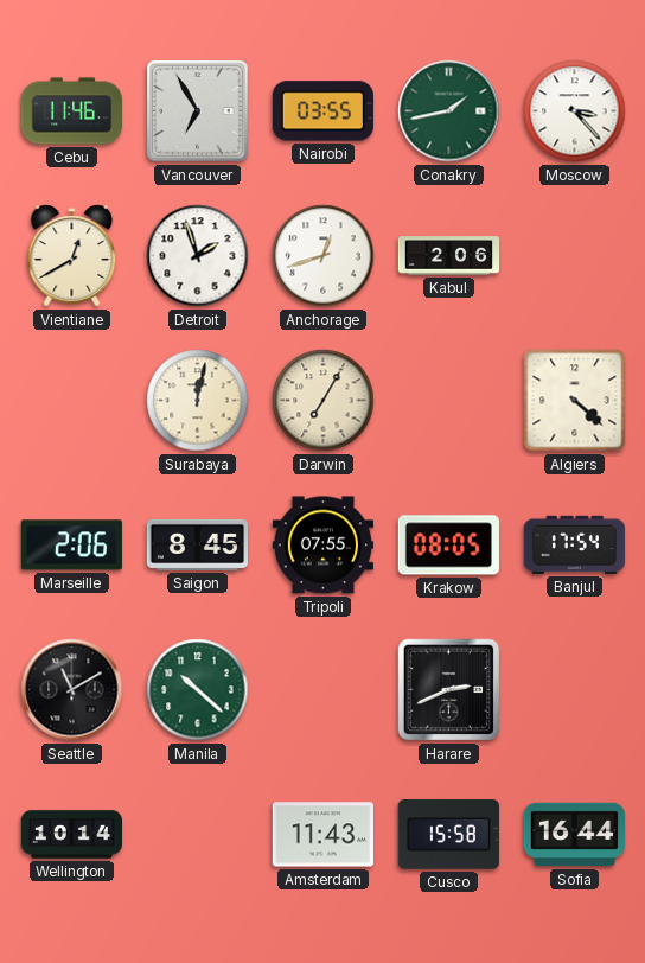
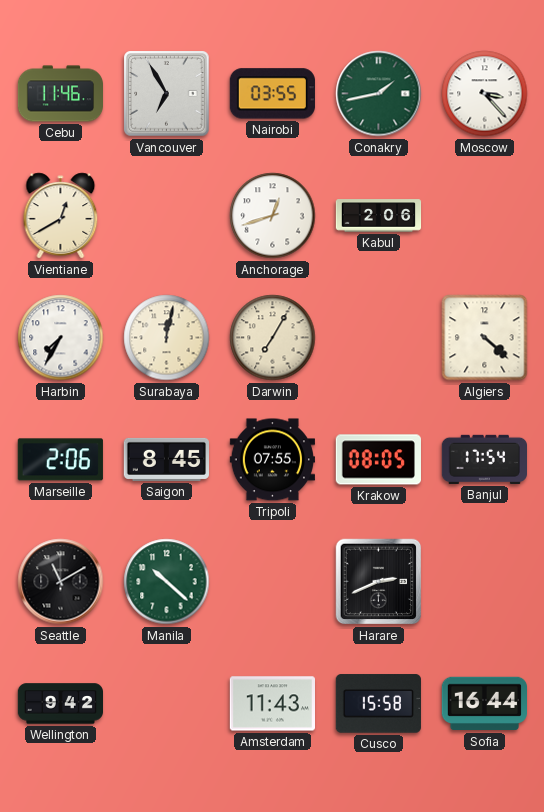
Detroit: 1:57 -> none (198, 256)
Harbin: none -> 7:35 (61, 338)
Wellington: 10:14 -> 9:42 (60, 704)
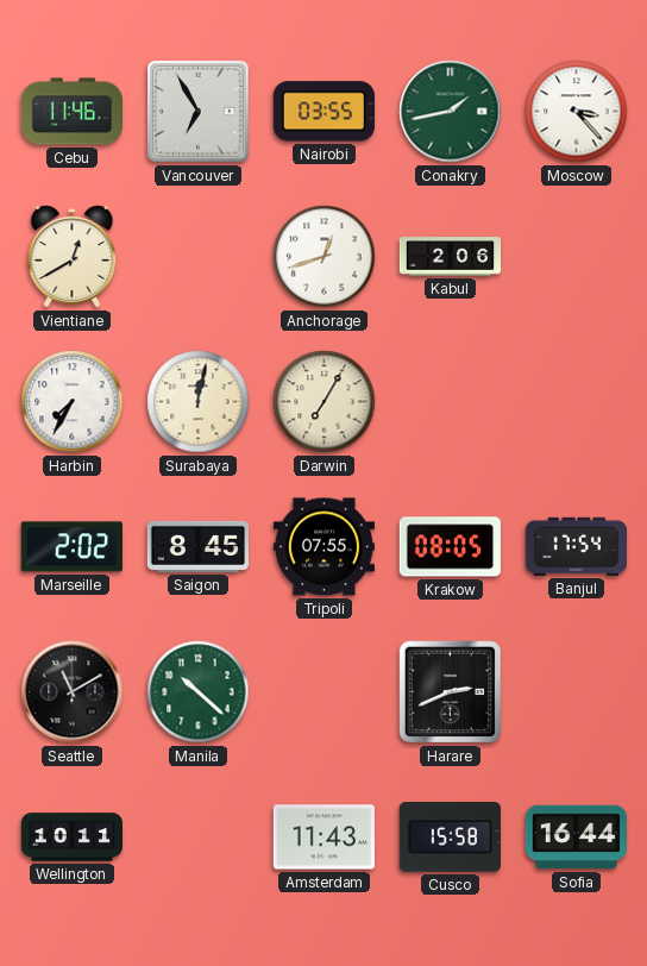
Algiers: 4:22 -> none (485, 338)
Marseille: 2:06 -> 2:02 (71, 547)
Wellington: 9:42 -> 10:11 (71, 838)
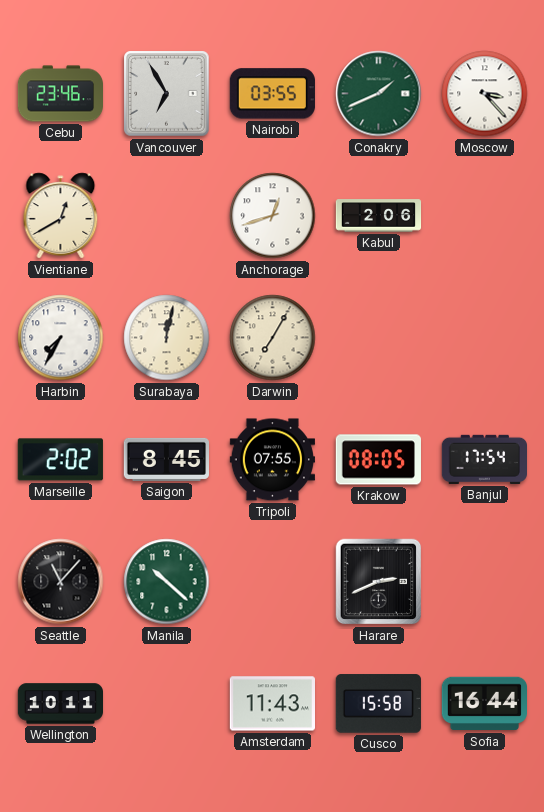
Cebu: 11:46 -> 23:46 (61, 94)
Conakry: 1:43 -> 1:41 (379, 94)
Seattle: 11:10 -> 11:07 (61, 582)
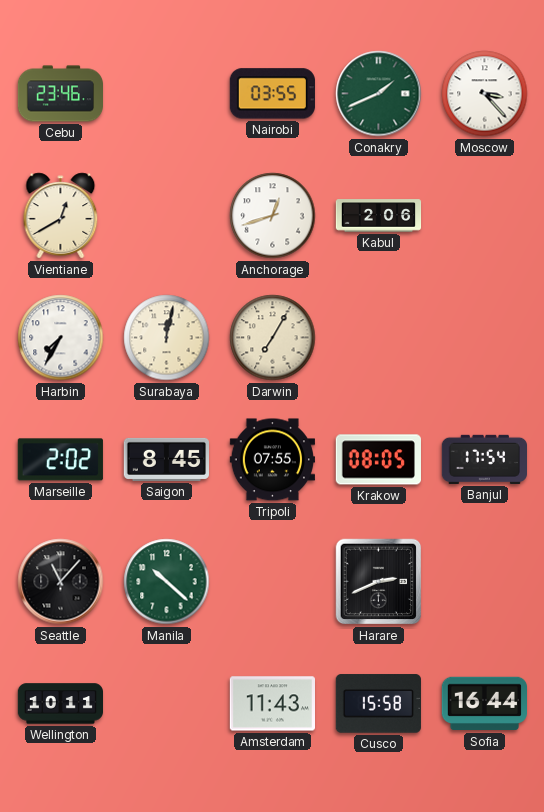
Vancouver: 6:55 -> none (167, 94)
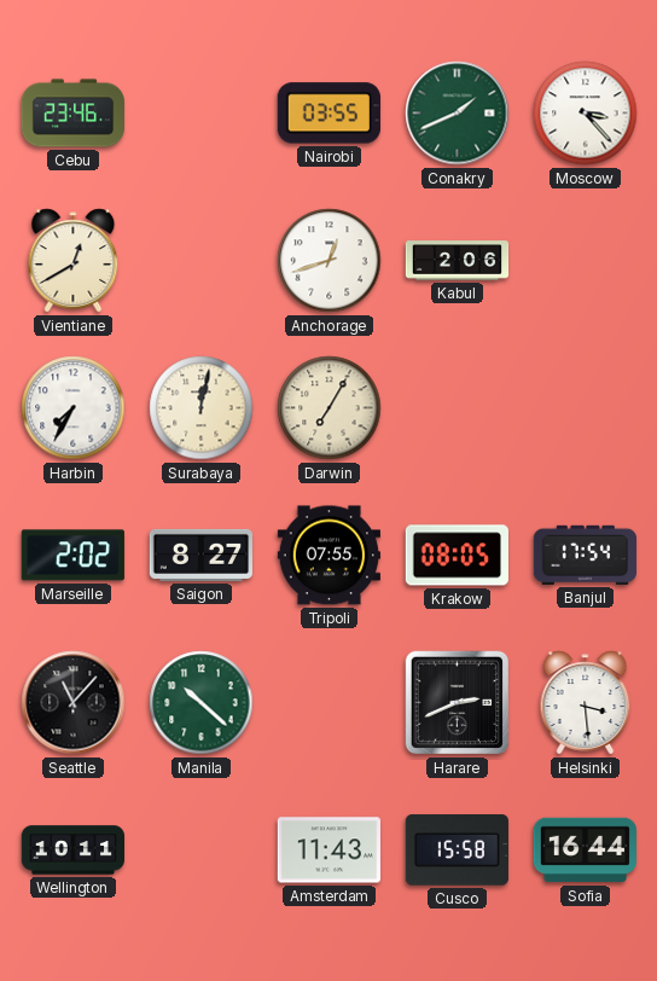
Saigon: 8:45 -> 8:27 (200, 555)
Helsinki: none -> 3:29 (586, 703)
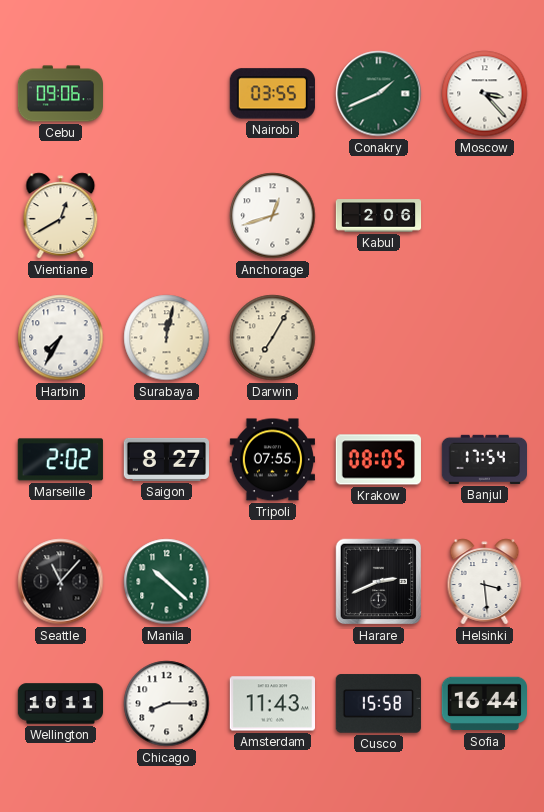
Cebu: 23:46 -> 09:06 (61, 94)
Chicago: none -> 8:15 (167, 704)
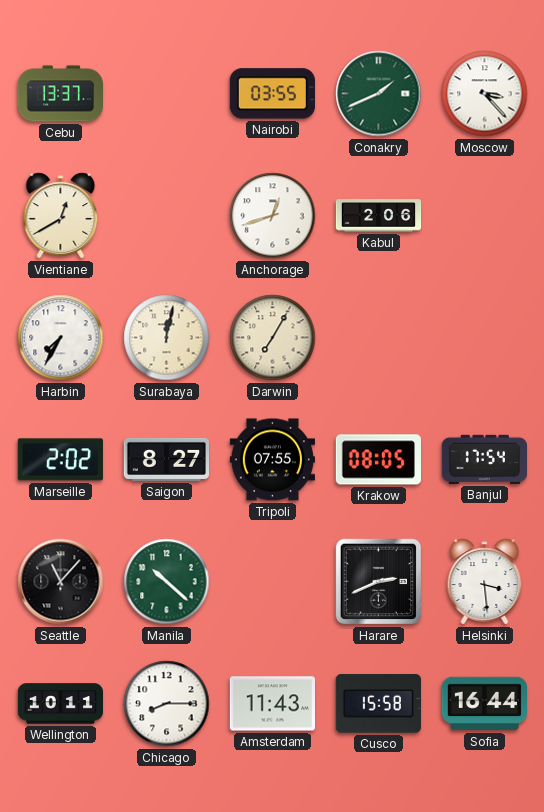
Cebu: 09:06 -> 13:37 (61, 94)
